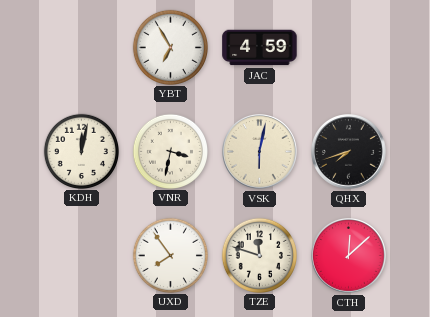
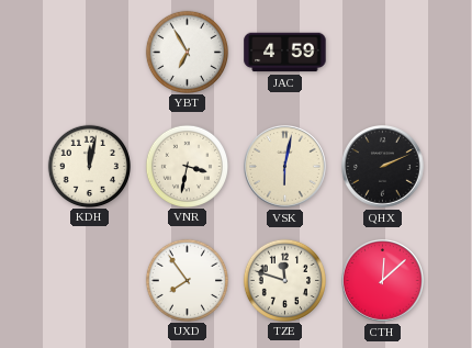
QHX: 7:42 -> 2:11 (383, 167)
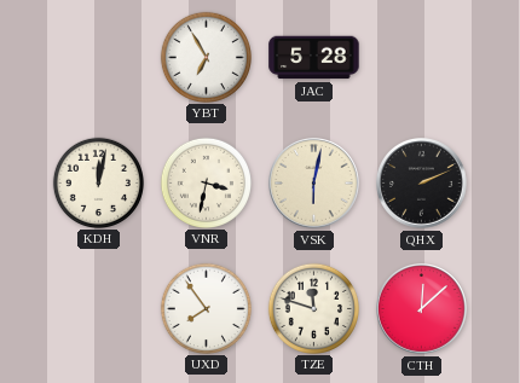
JAC: 4:59 -> 5:28 (314, 58)
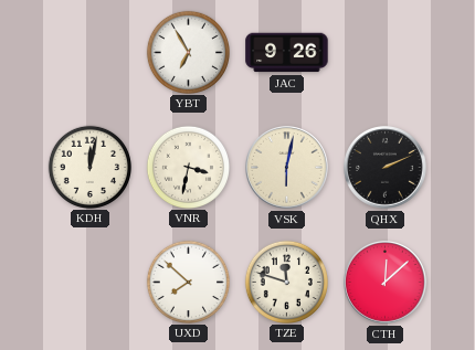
JAC: 5:28 -> 9:26 (287, 53)
UXD: 7:54 -> 7:52 (188, 282)
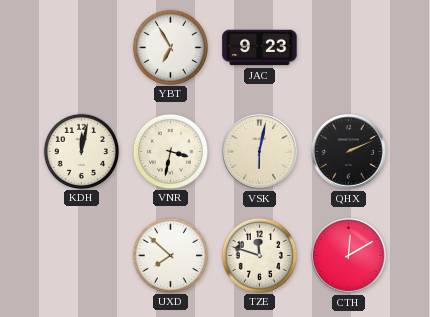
JAC: 9:26 -> 9:23 (260, 48)
CTH: 12:08 -> 12:10 (349, 256)
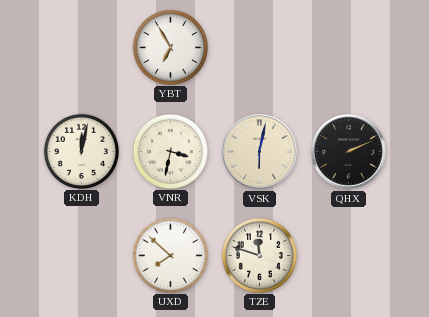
JAC: 9:23 -> none (260, 48)
CTH: 12:10 -> none (349, 256)
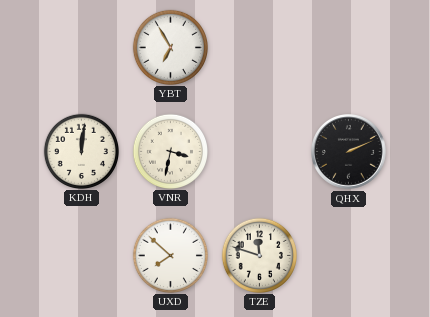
KDH: 12:02 -> 12:01 (81, 151)
VSK: 6:02 -> none (260, 152)
